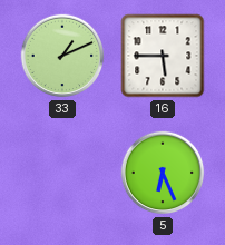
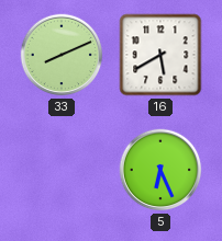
33: 1:11 -> 8:11 (62, 55)
16: 5:45 -> 5:40 (160, 55)
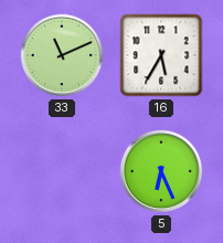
33: 8:11 -> 11:11 (62, 55)
16: 5:40 -> 5:35 (161, 55)
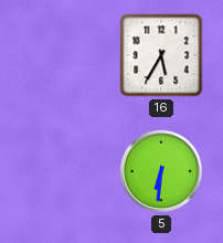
33: 11:11 -> none (62, 55)
5: 6:26 -> 6:31 (161, 171)
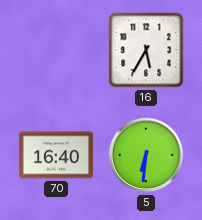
70: none -> 16:40 (56, 155)
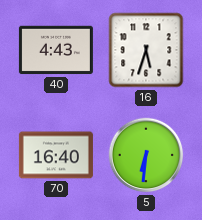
40: none -> 4:43 (56, 50)
16: 5:35 -> 5:33 (146, 50)
